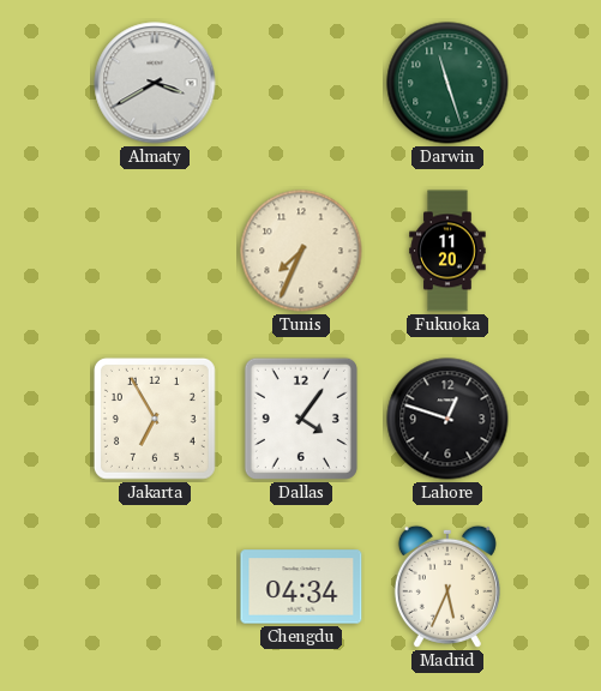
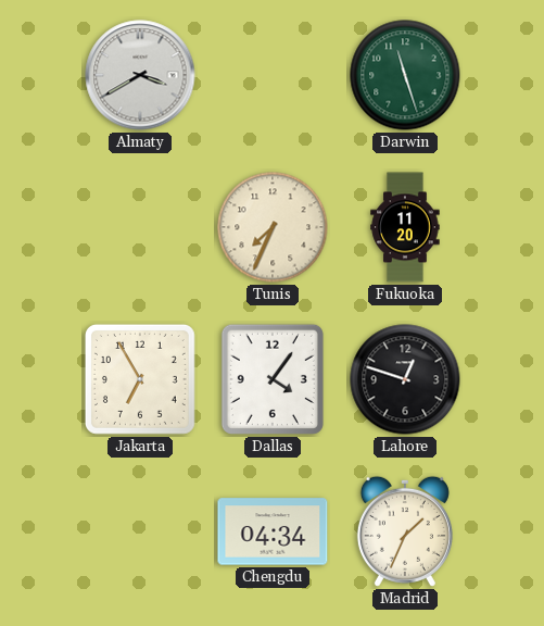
Madrid: 5:34 -> 1:34 (405, 531)
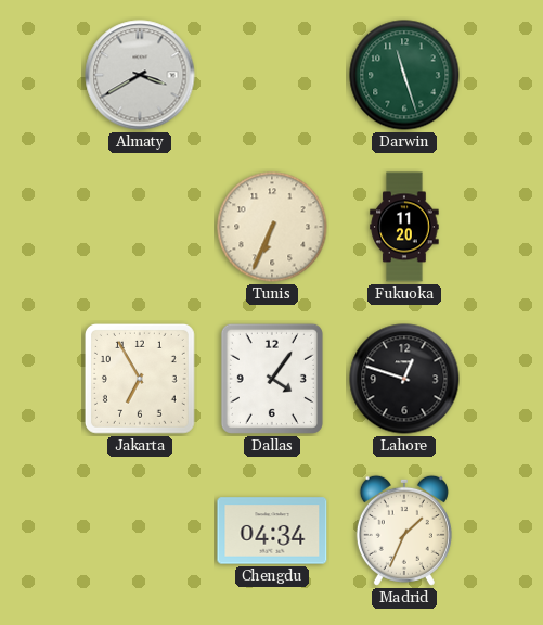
Tunis: 7:34 -> 6:34 (272, 227)
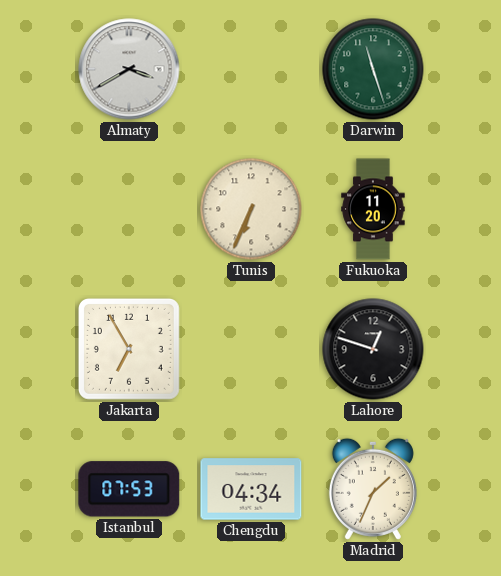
Dallas: 4:06 -> none (272, 379)
Istanbul: none -> 07:53 (129, 489)
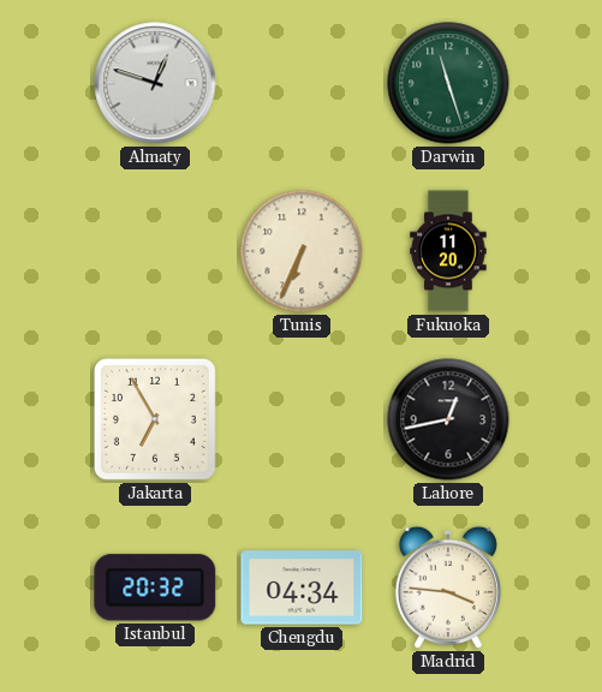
Almaty: 3:40 -> 12:48 (155, 83)
Lahore: 12:48 -> 12:43 (448, 419)
Istanbul: 07:53 -> 20:32 (155, 587)
Madrid: 1:34 -> 3:46 (448, 587)
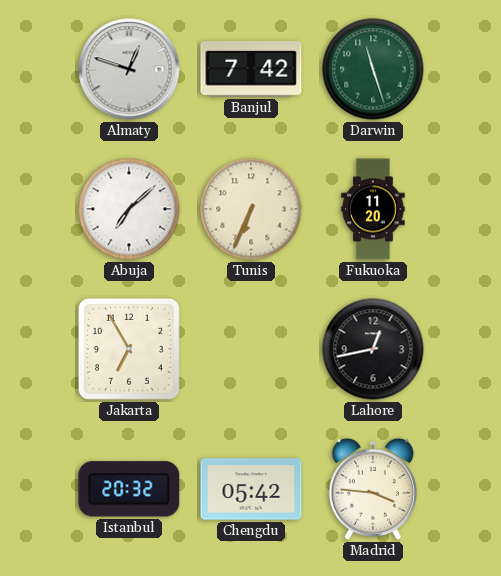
Banjul: none -> 7:42 (251, 69)
Abuja: none -> 7:08 (129, 209)
Chengdu: 04:34 -> 05:42 (251, 489)
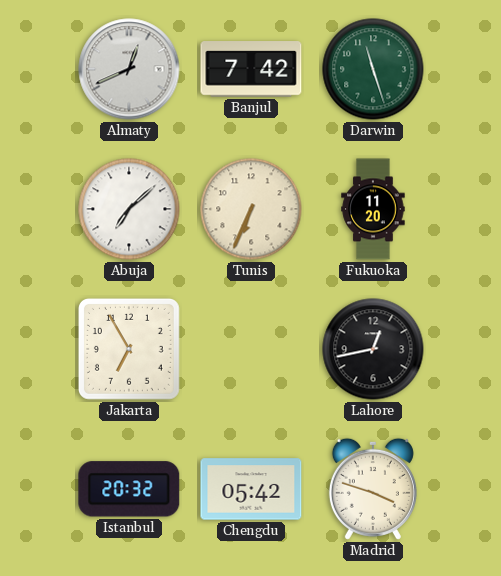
Almaty: 12:48 -> 12:41 (129, 69)
Madrid: 3:46 -> 3:48 (373, 489)
